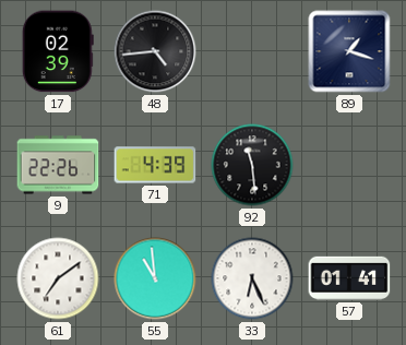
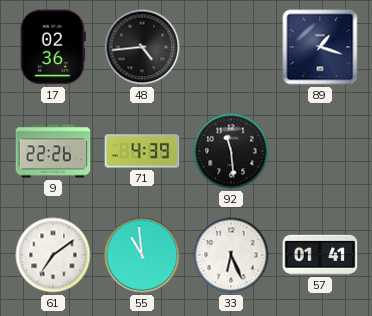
17: 02:39 -> 02:36 (53, 47)
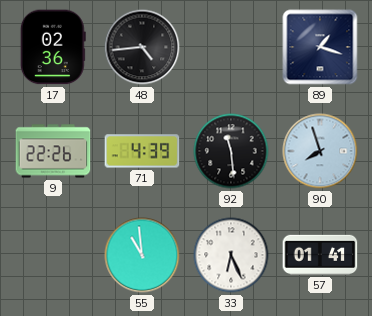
90: none -> 7:57 (320, 151)
61: 7:09 -> none (53, 255)
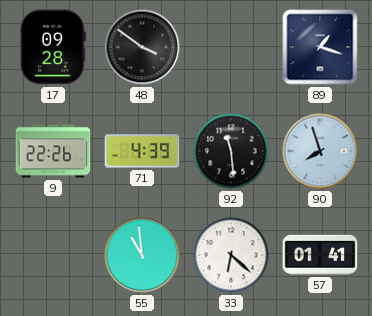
17: 02:36 -> 09:28 (53, 47)
48: 4:44 -> 3:51 (142, 47)
33: 6:26 -> 6:22 (231, 255)
